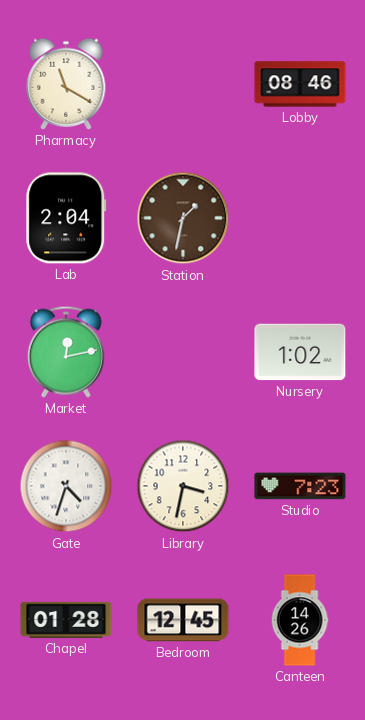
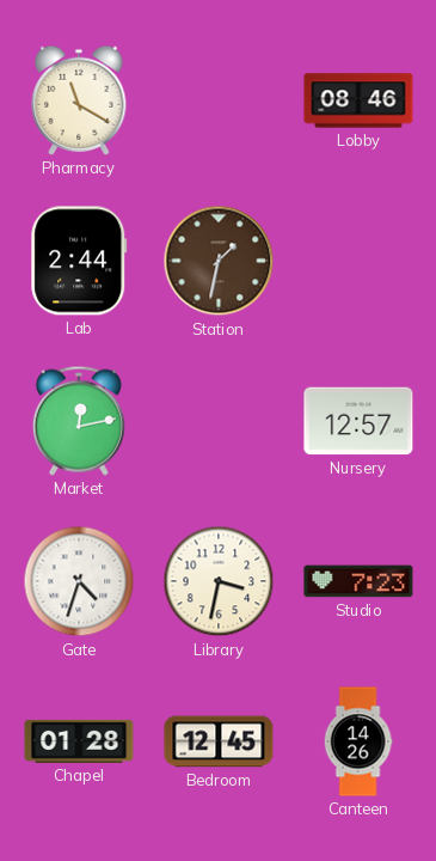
Lab: 2:04 -> 2:44 (79, 261)
Nursery: 1:02 -> 12:57 (358, 421)
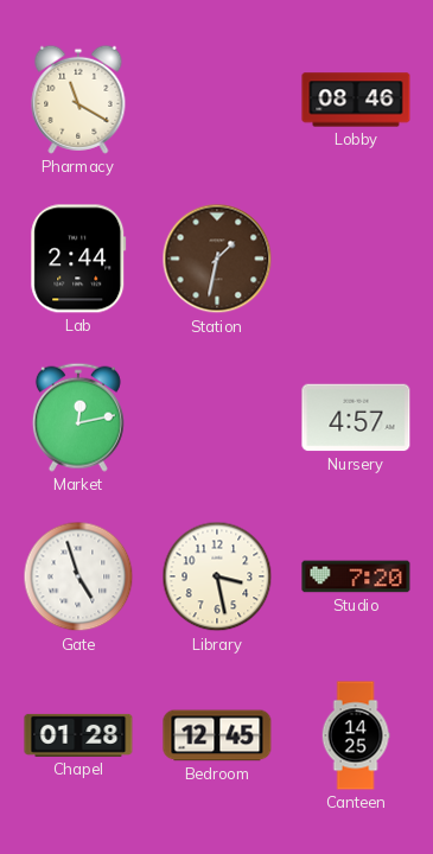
Nursery: 12:57 -> 4:57 (356, 418)
Gate: 4:33 -> 4:57 (78, 576)
Library: 3:32 -> 3:28 (217, 576)
Studio: 7:23 -> 7:20 (356, 576)
Canteen: 14:26 -> 14:25 (356, 735)
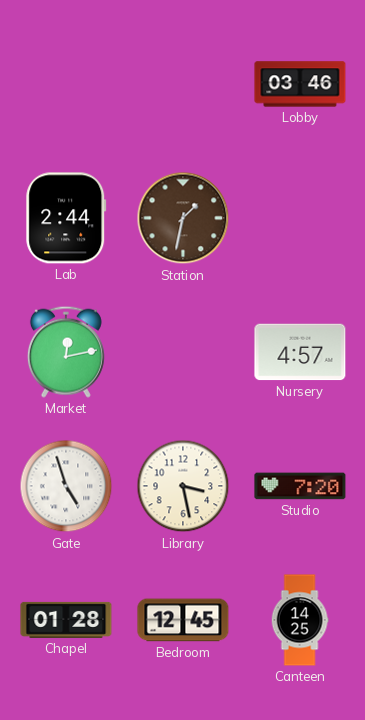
Pharmacy: 11:20 -> none (78, 100)
Lobby: 08:46 -> 03:46 (300, 84)
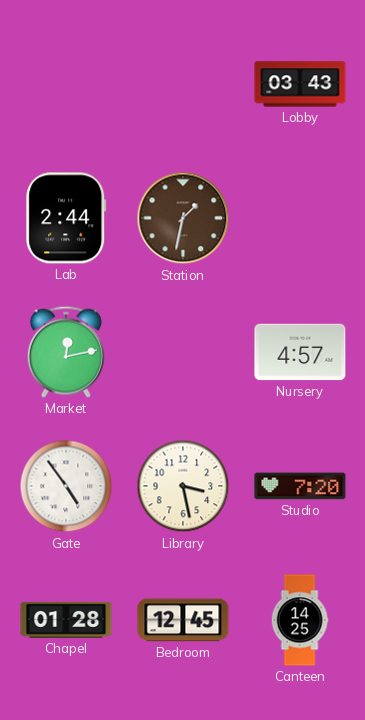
Lobby: 03:46 -> 03:43 (300, 84)
Gate: 4:57 -> 4:54 (66, 486)
